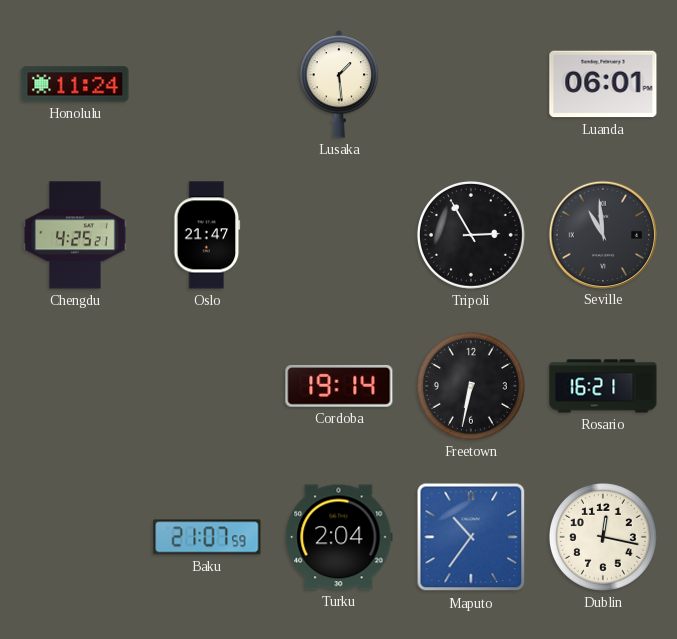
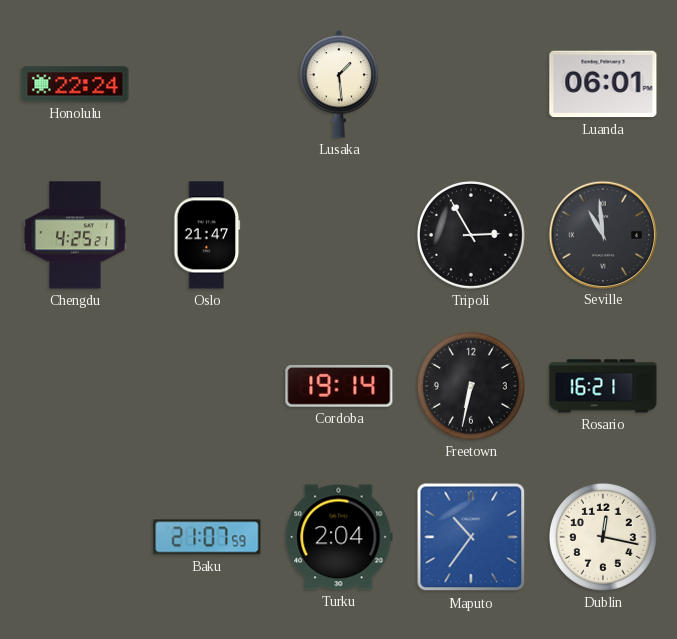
Honolulu: 11:24 -> 22:24 (75, 84)
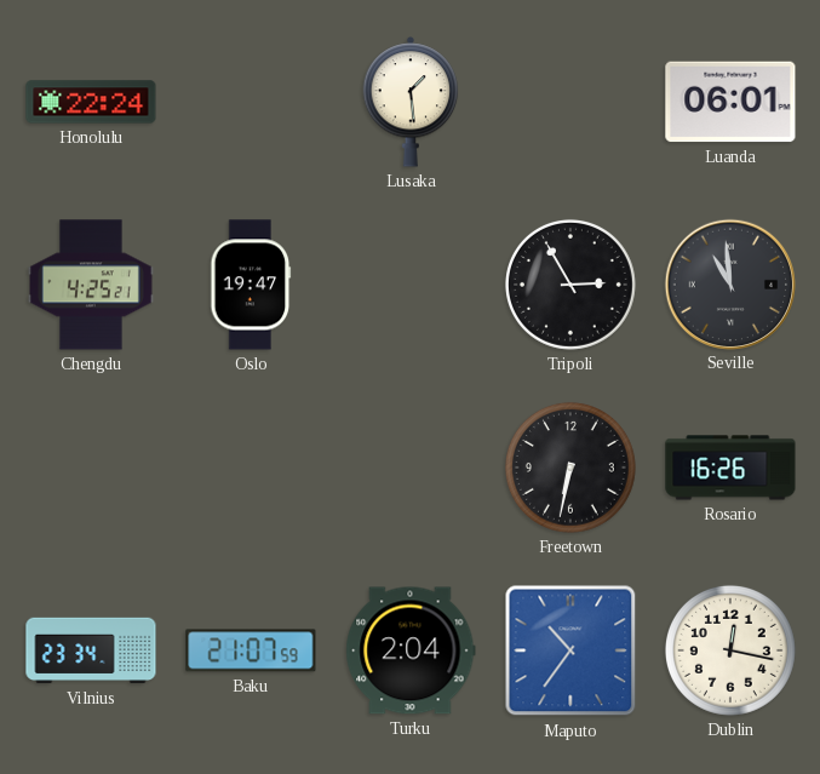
Oslo: 21:47 -> 19:47 (251, 285)
Cordoba: 19:14 -> none (339, 387)
Rosario: 16:21 -> 16:26 (730, 468)
Vilnius: none -> 23:34 (91, 650)
